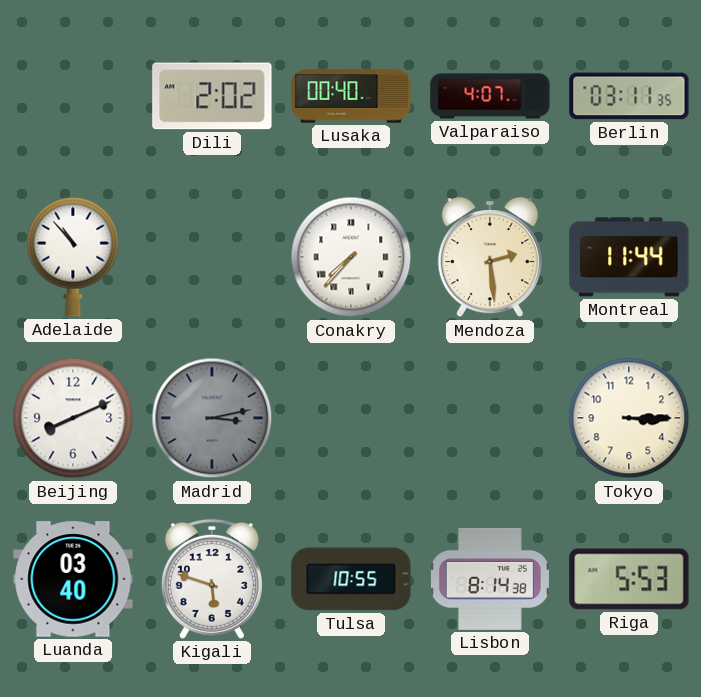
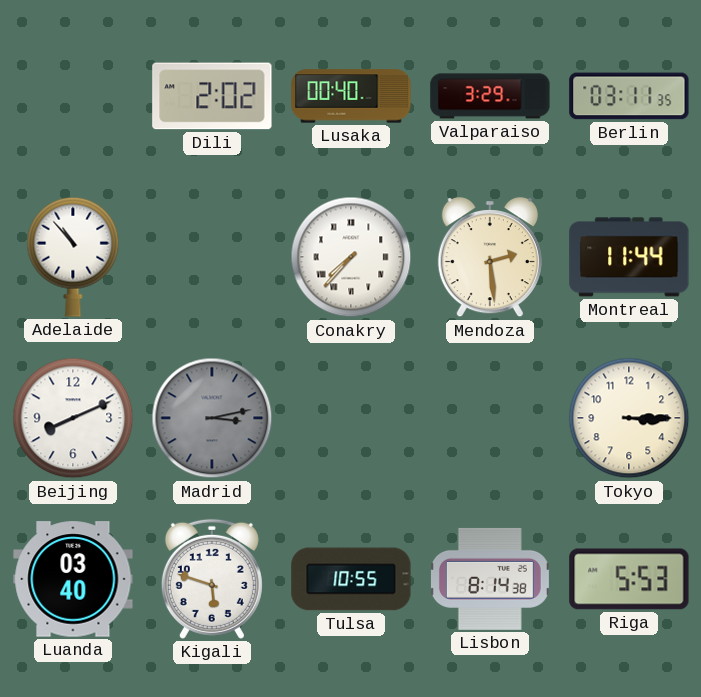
Valparaiso: 4:07 -> 3:29 (490, 96)
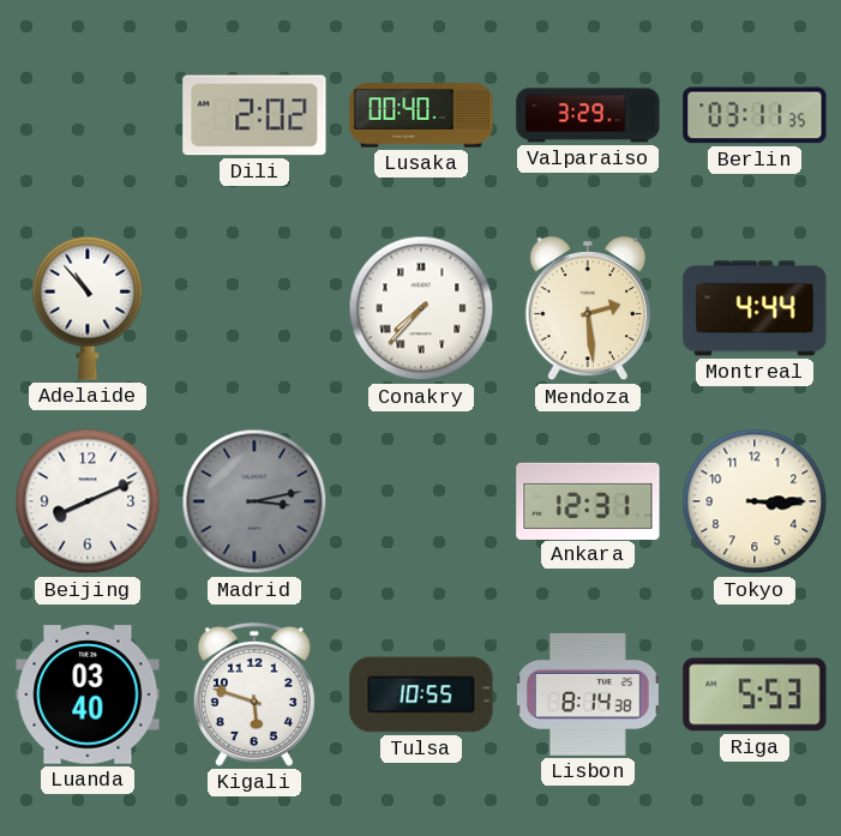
Montreal: 11:44 -> 4:44 (755, 308)
Ankara: none -> 12:31 (588, 500)
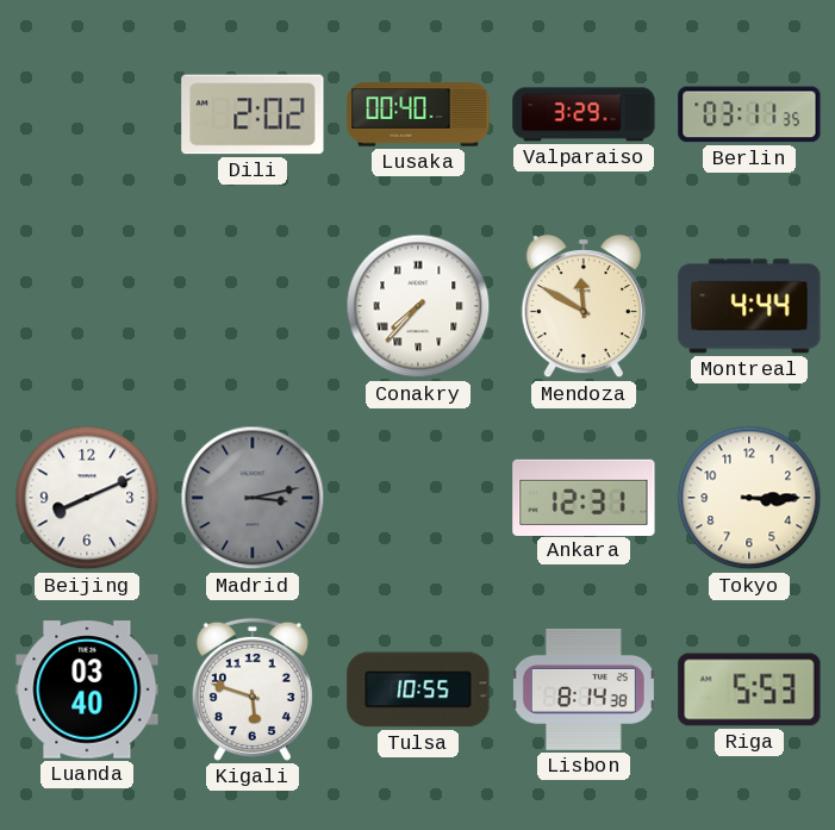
Adelaide: 10:53 -> none (88, 308)
Mendoza: 2:29 -> 11:50 (584, 307)
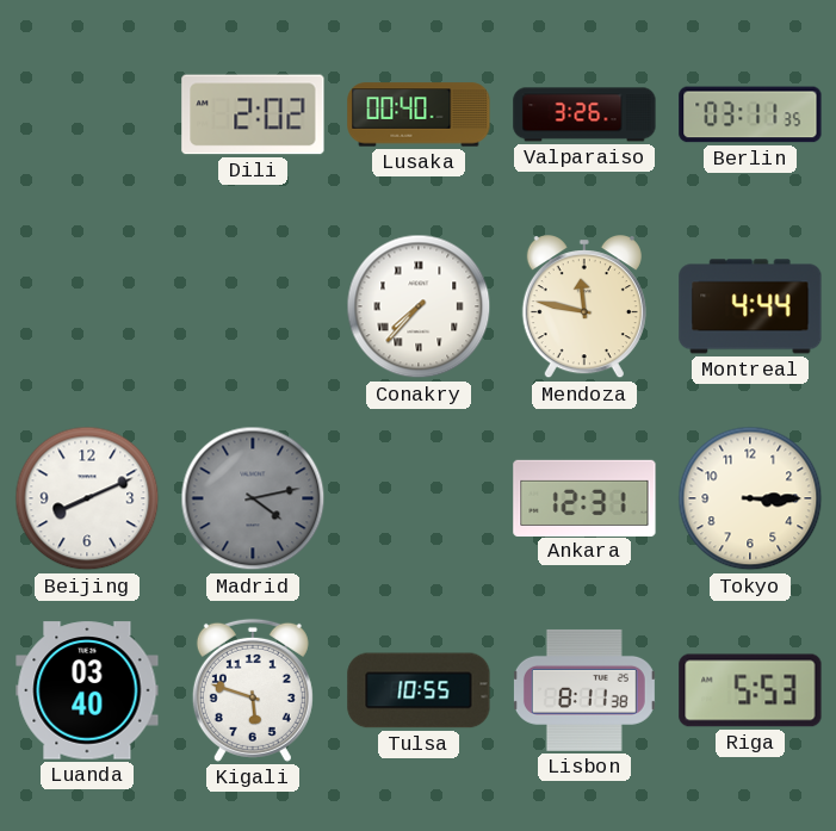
Valparaiso: 3:29 -> 3:26 (584, 114)
Mendoza: 11:50 -> 11:47 (584, 308)
Madrid: 3:13 -> 4:13 (253, 498)
Lisbon: 8:14 -> 8:11 (584, 690)
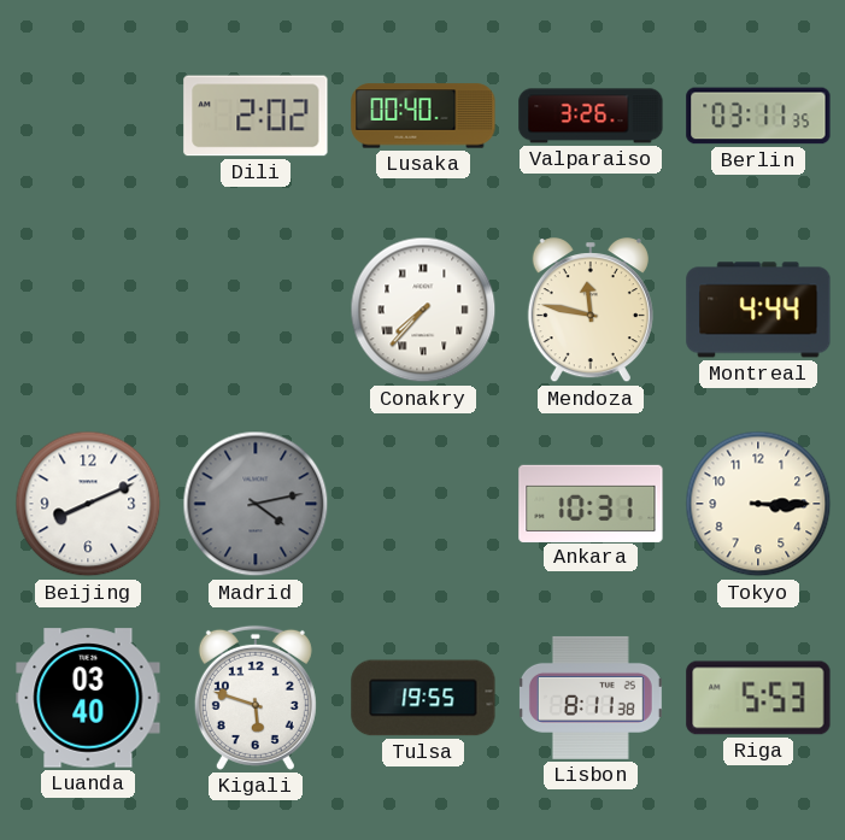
Ankara: 12:31 -> 10:31 (591, 503)
Tulsa: 10:55 -> 19:55 (423, 698)
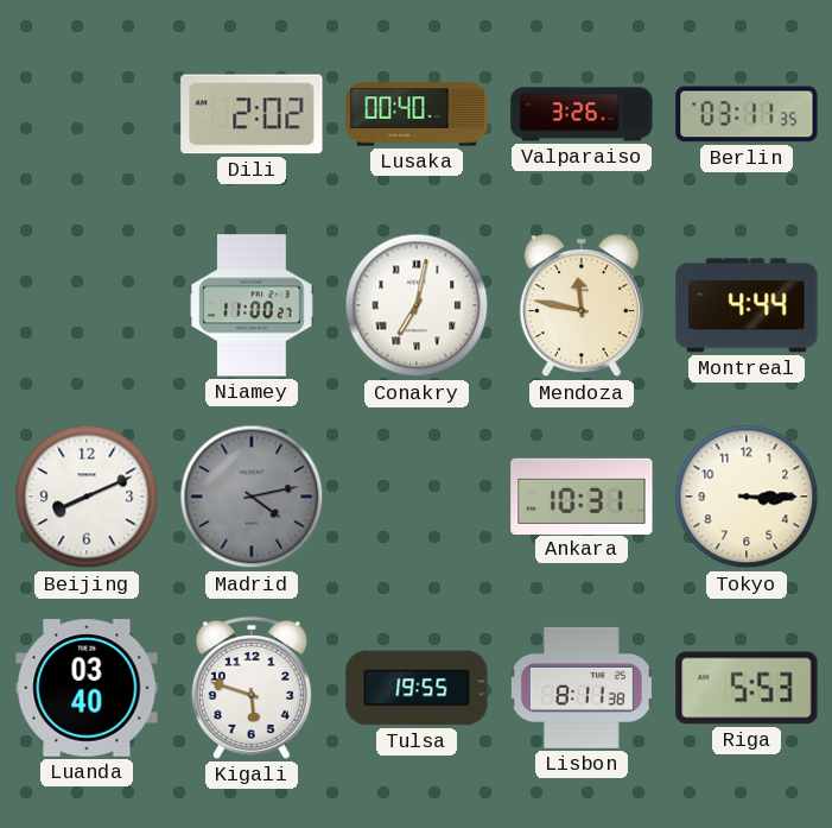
Niamey: none -> 11:00 (252, 305)
Conakry: 7:37 -> 7:02 (417, 305)
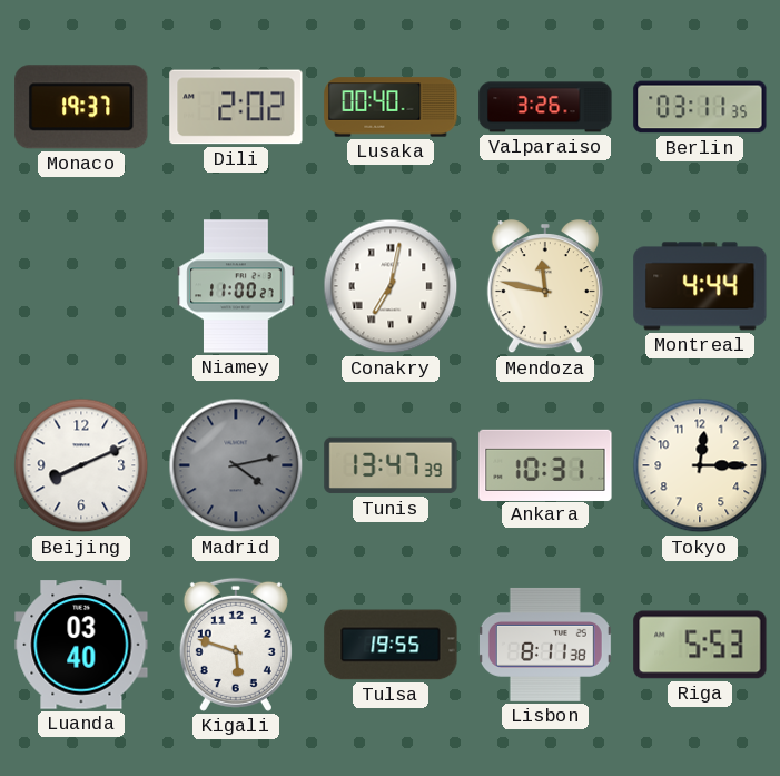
Monaco: none -> 19:37 (81, 107)
Tunis: none -> 13:47 (391, 465)
Tokyo: 3:15 -> 12:15 (700, 465)
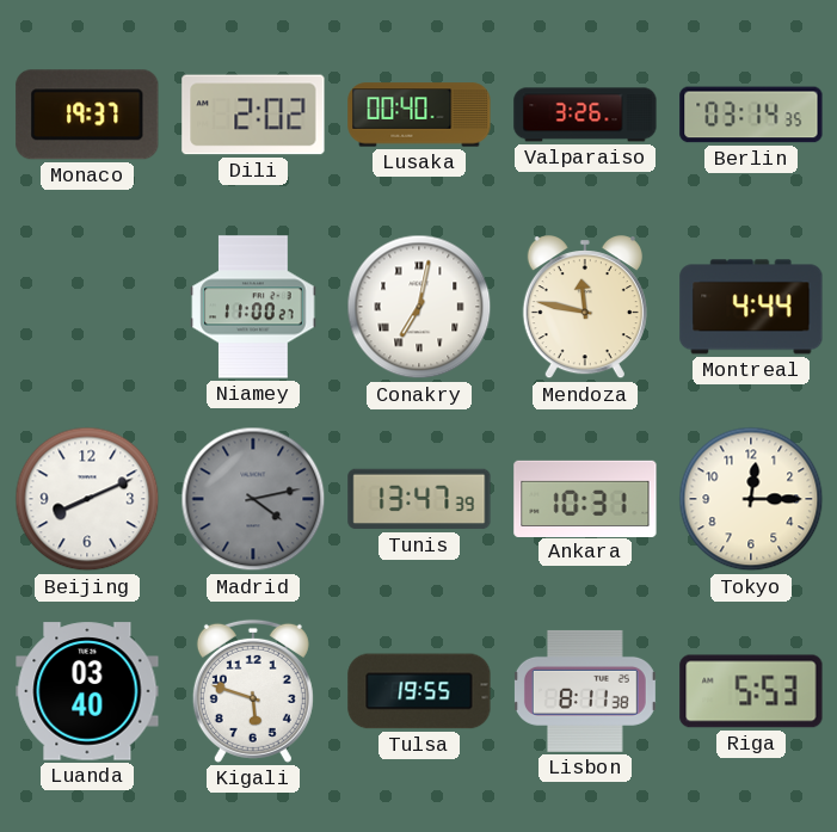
Berlin: 03:11 -> 03:14 (751, 115)
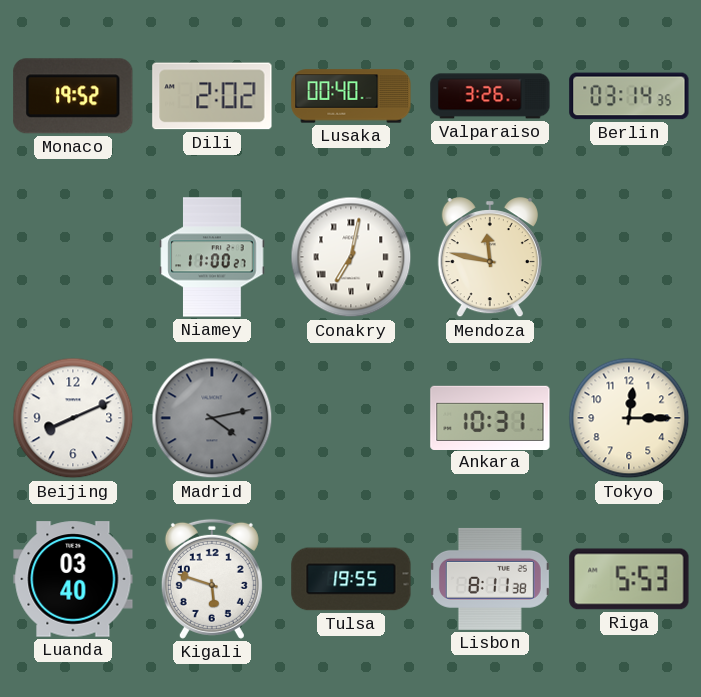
Monaco: 19:37 -> 19:52 (73, 96)
Montreal: 4:44 -> none (751, 307)
Tunis: 13:47 -> none (419, 499)
